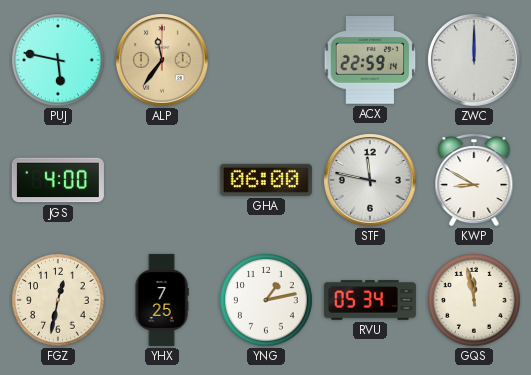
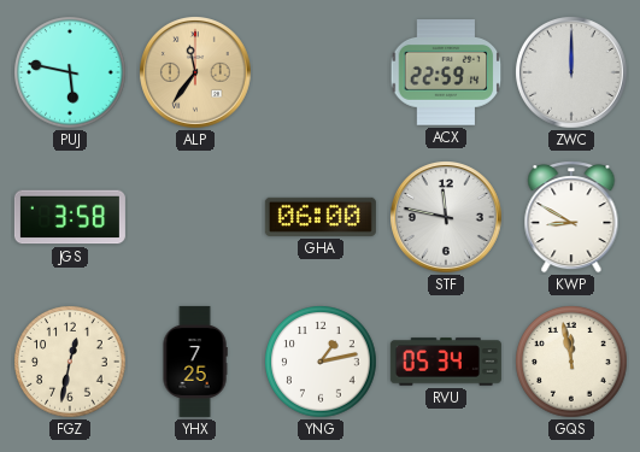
JGS: 4:00 -> 3:58 (70, 217)
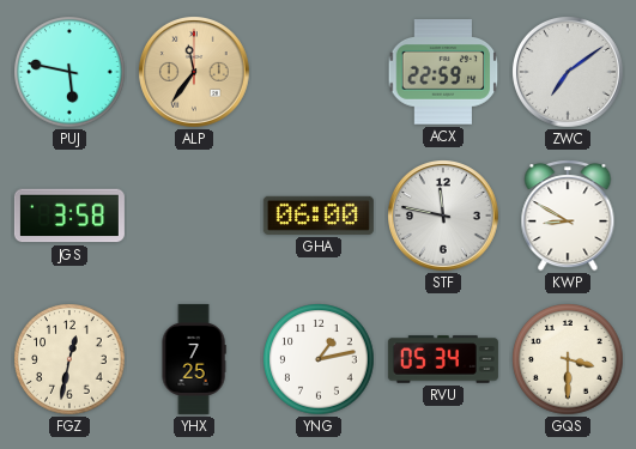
ZWC: 12:00 -> 7:09 (569, 73)
GQS: 11:58 -> 3:30 (568, 359)
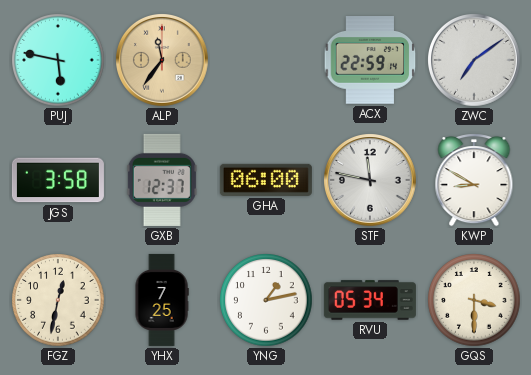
GXB: none -> 12:37 (162, 180)
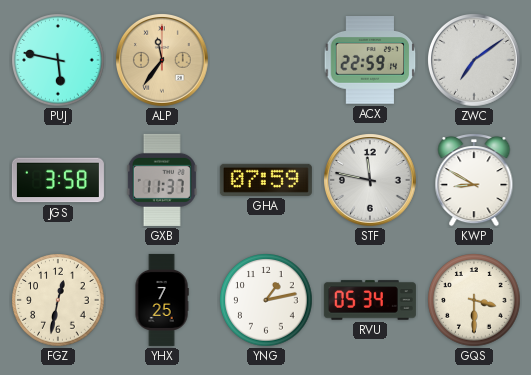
GXB: 12:37 -> 11:37 (162, 180)
GHA: 06:00 -> 07:59 (266, 180)
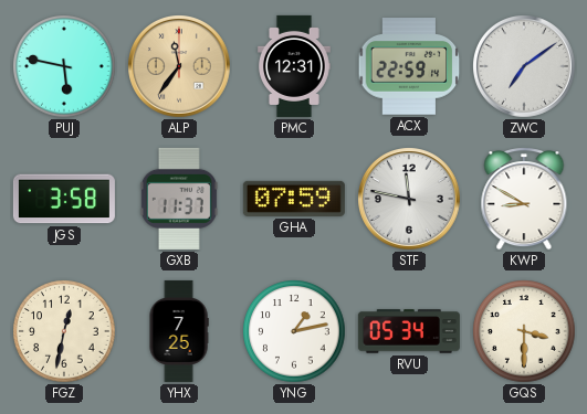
PMC: none -> 12:31 (295, 66)
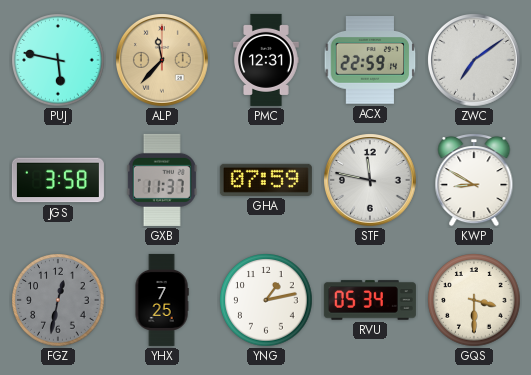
ALP: 11:36 -> 11:37 (163, 61)
FGZ dial: cream -> grey (58, 300)
